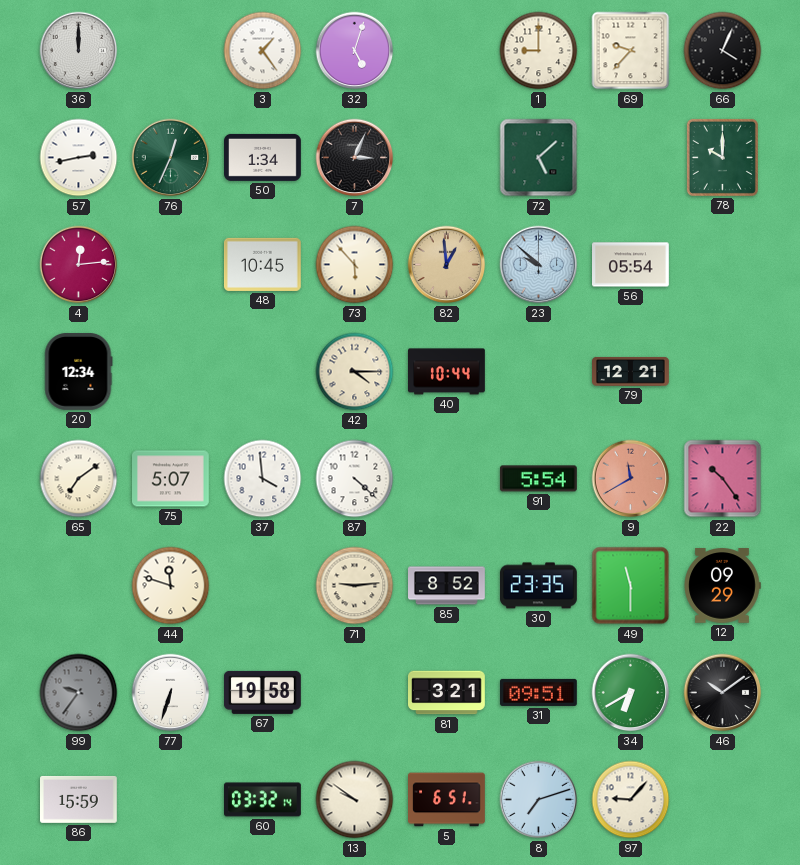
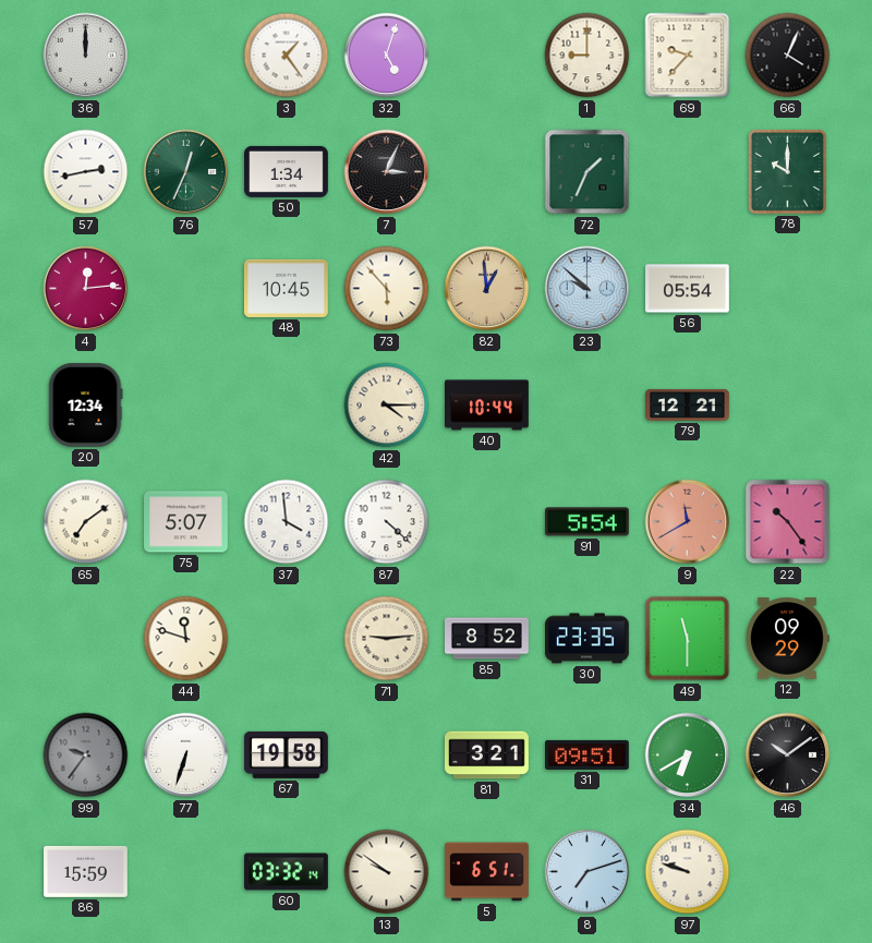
72: 5:08 -> 1:34 (588, 172)
97: 9:07 -> 9:48 (688, 872)
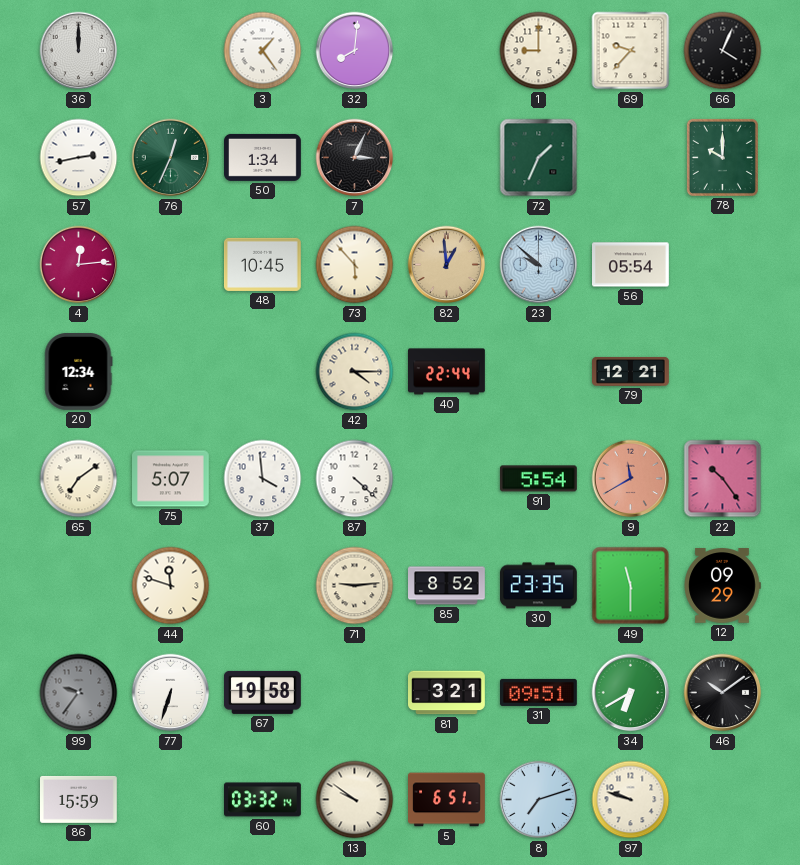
32: 5:03 -> 8:01 (355, 51)
40: 10:44 -> 22:44 (447, 372)
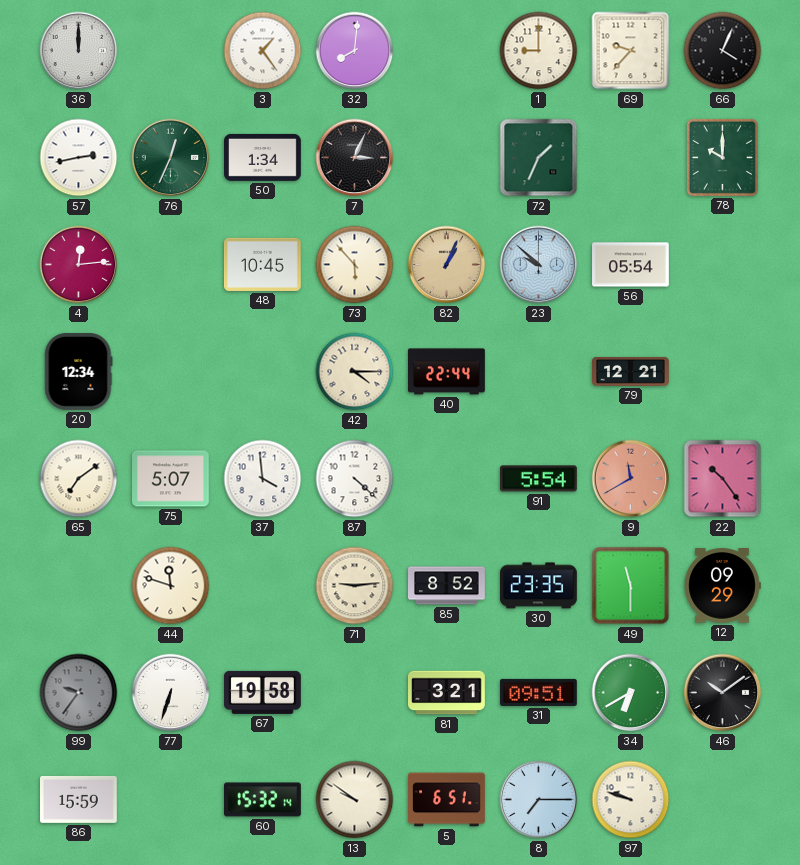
82: 12:59 -> 1:04 (447, 265)
60: 03:32 -> 15:32 (263, 800)
8: 7:12 -> 7:15 (539, 800)
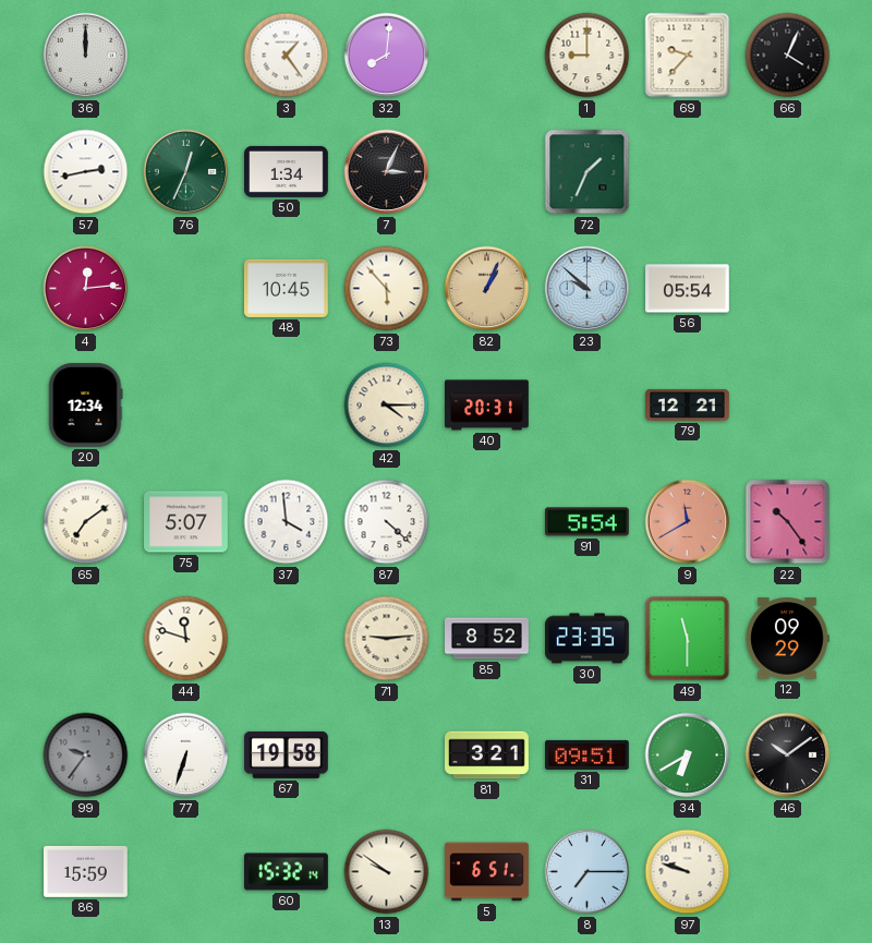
78: 10:00 -> none (722, 157)
40: 22:44 -> 20:31 (487, 406)
